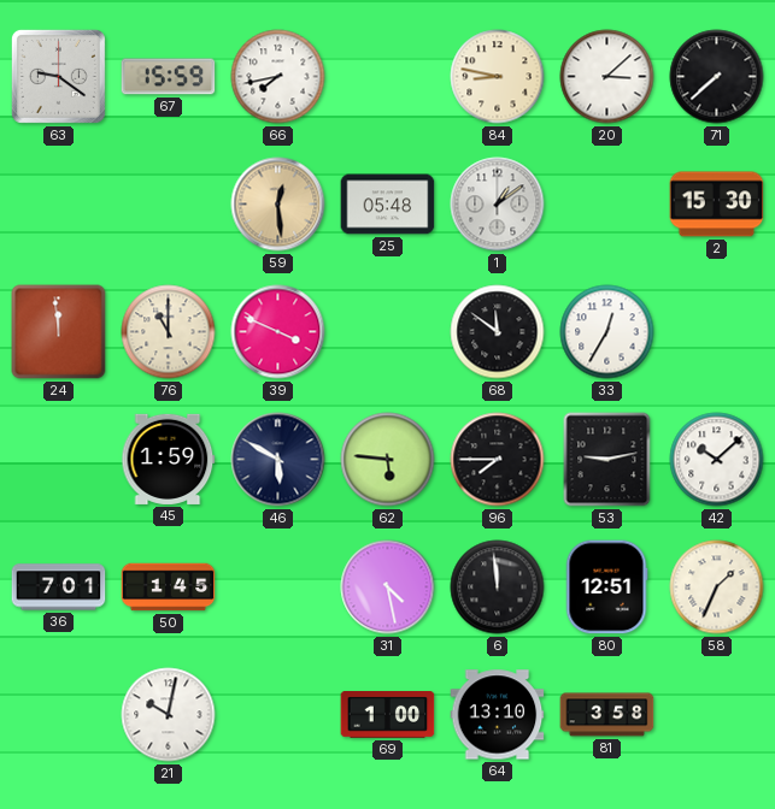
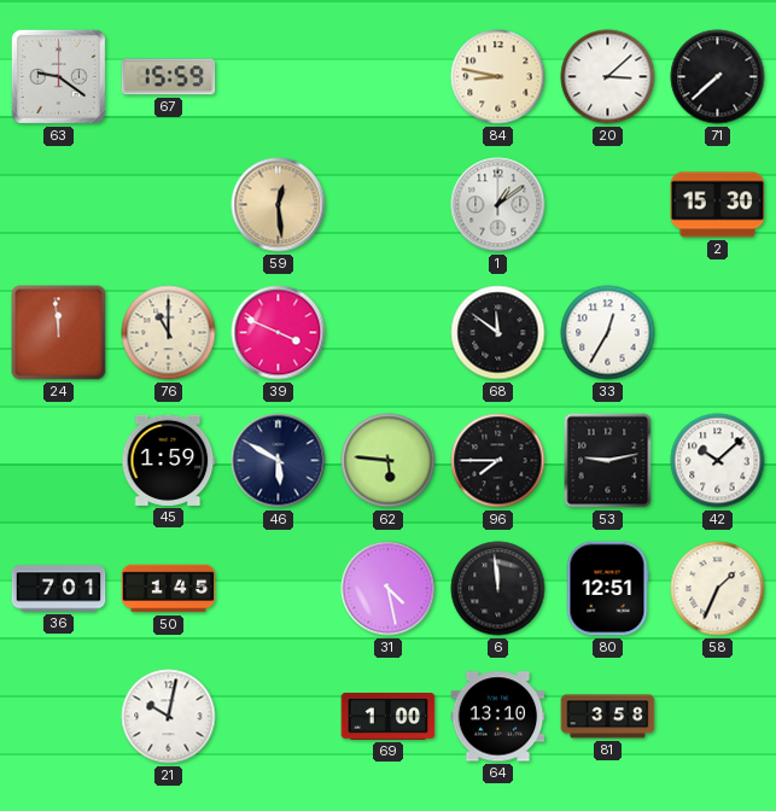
66: 7:43 -> none (278, 77)
25: 05:48 -> none (388, 205)
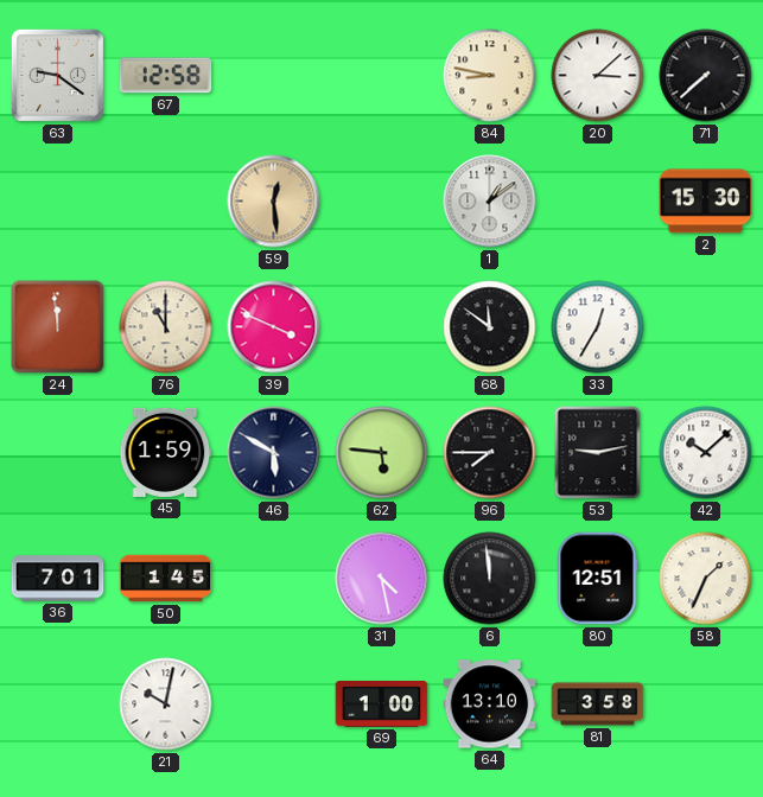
67: 15:59 -> 12:58 (166, 76)
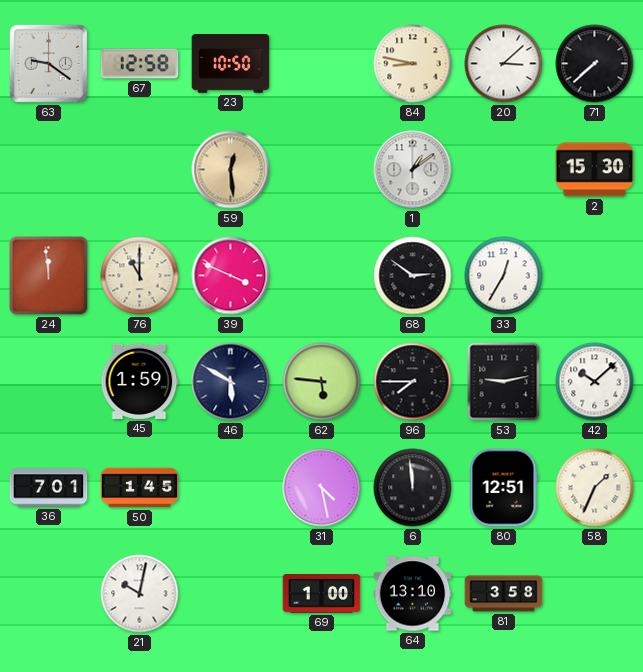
23: none -> 10:50 (231, 64)
68: 11:51 -> 2:51 (413, 276)
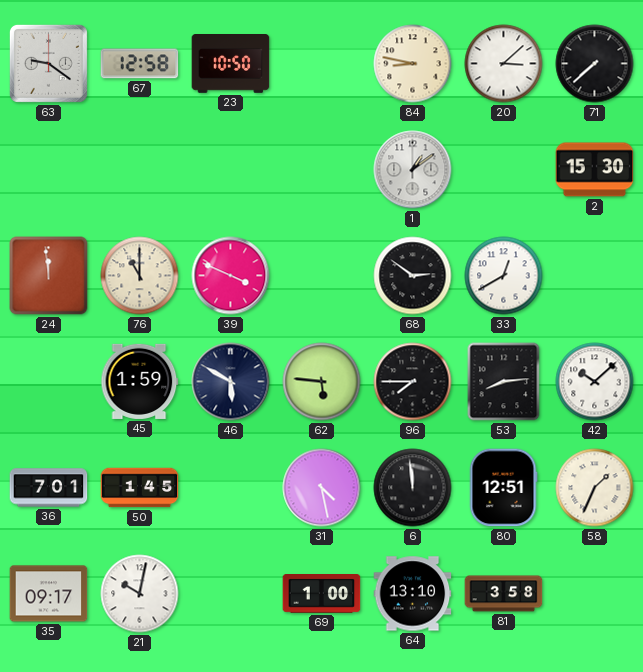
59: 12:29 -> none (231, 170)
33: 12:35 -> 12:40 (504, 276)
53: 9:13 -> 8:14 (504, 382)
35: none -> 09:17 (49, 594)
